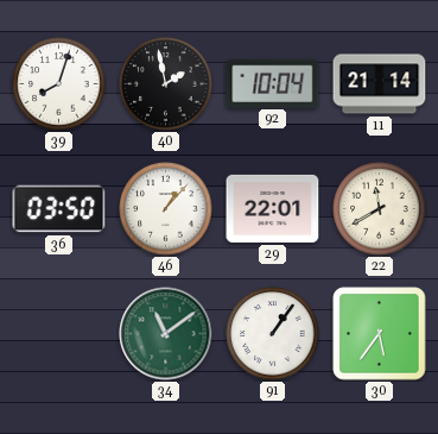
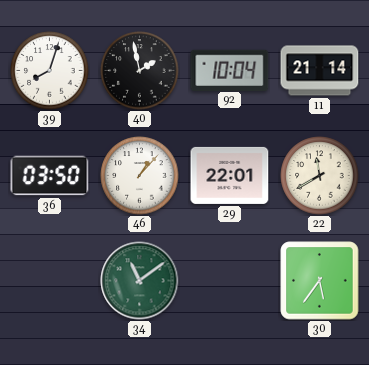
91: 1:06 -> none (273, 334)
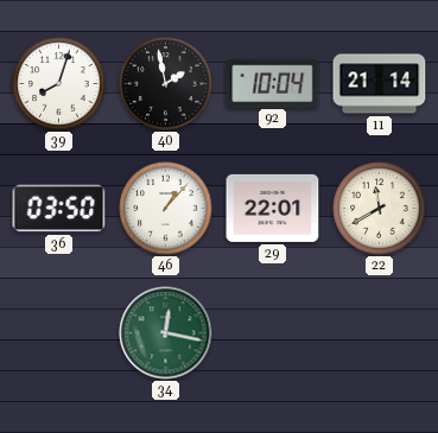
34: 11:09 -> 12:17 (166, 333)
30: 5:36 -> none (320, 281)
